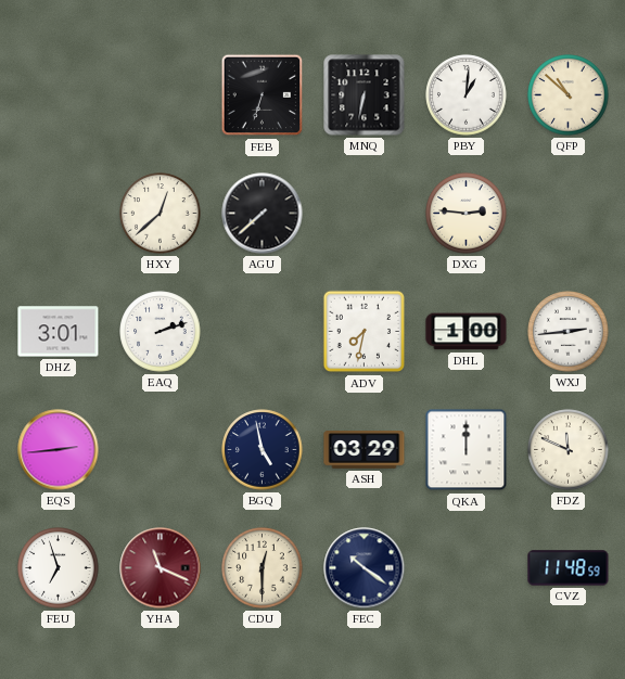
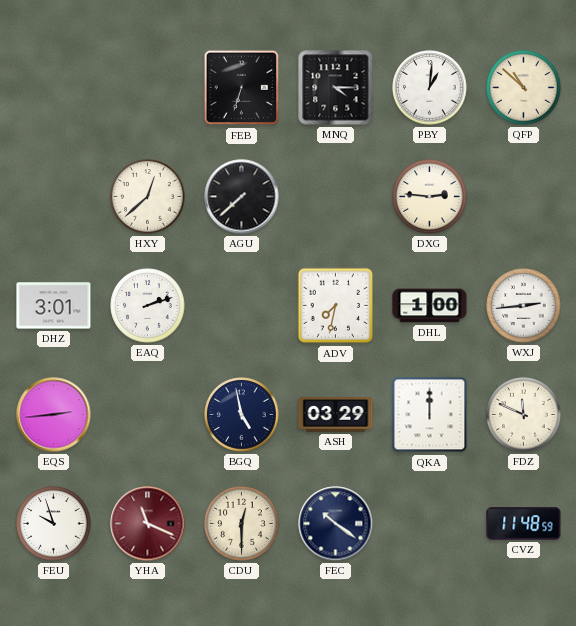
MNQ: 6:32 -> 4:15 (336, 88)
FEU: 6:57 -> 9:57 (54, 524)
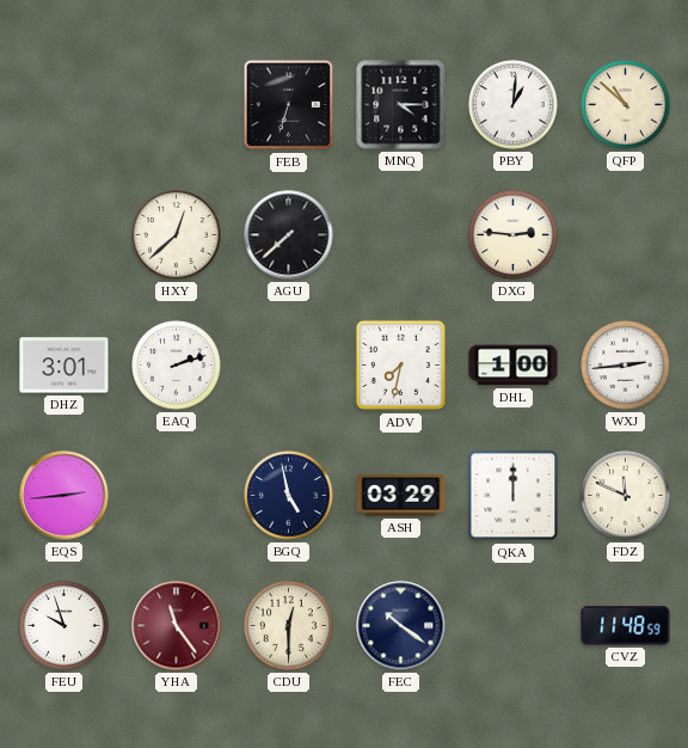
YHA: 11:19 -> 11:24 (177, 626)
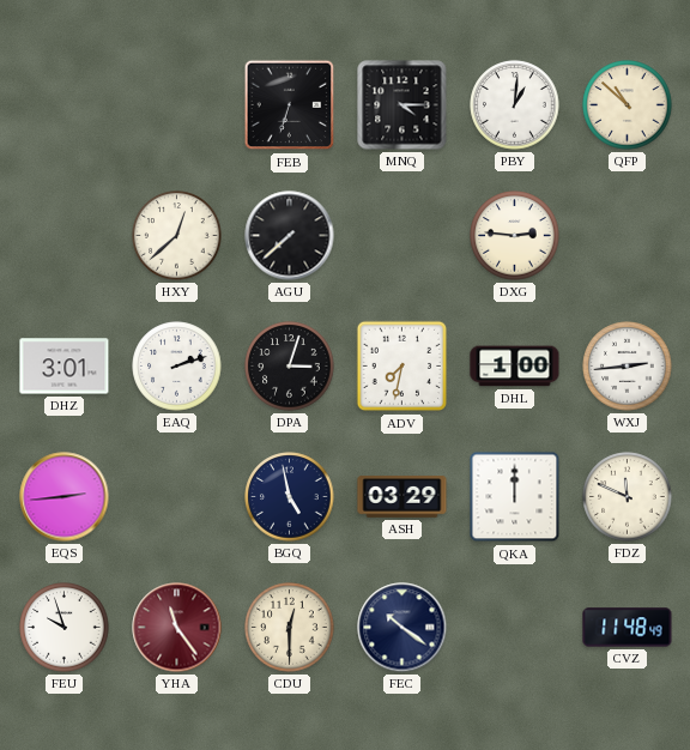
DPA: none -> 3:03 (290, 367)
CVZ: 11:48:59 -> 11:48:49 (628, 628)
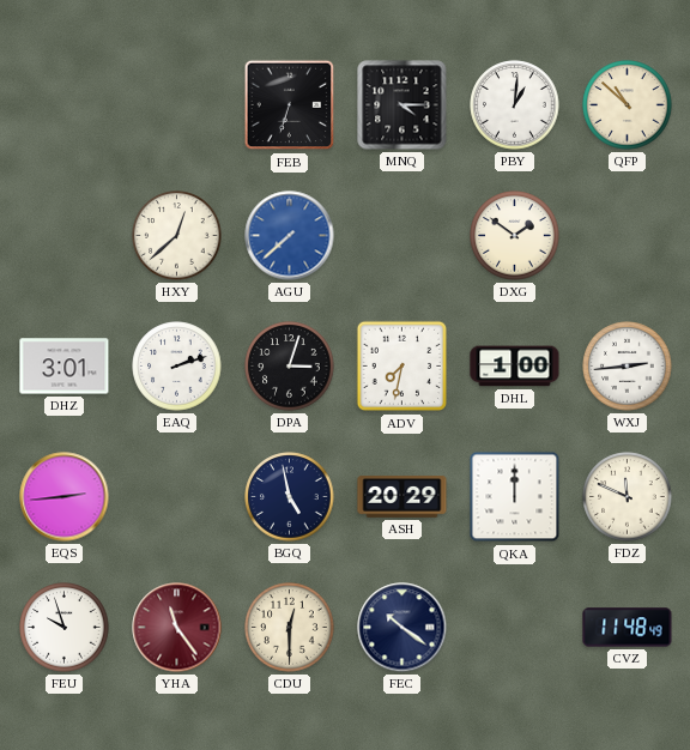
AGU dial: black -> blue (290, 236)
DXG: 2:46 -> 1:51 (515, 236)
ASH: 03:29 -> 20:29 (402, 497)
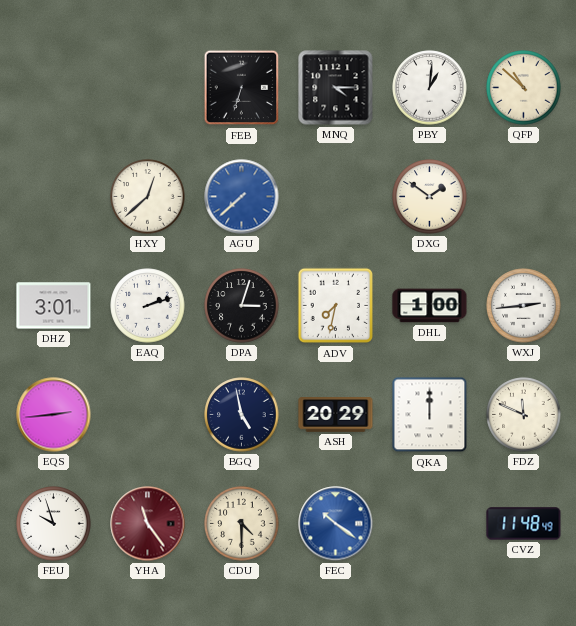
CDU: 12:30 -> 4:30 (242, 524)
FEC dial: navy -> blue (336, 524)
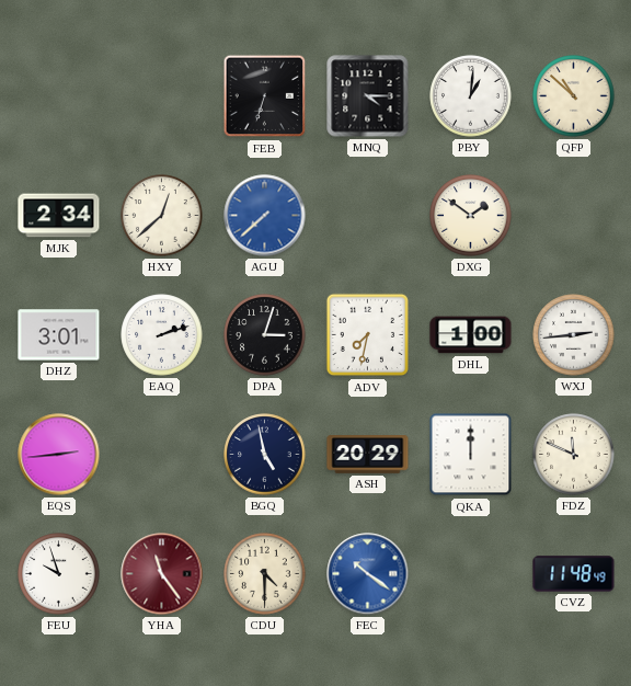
MJK: none -> 2:34 (59, 216)
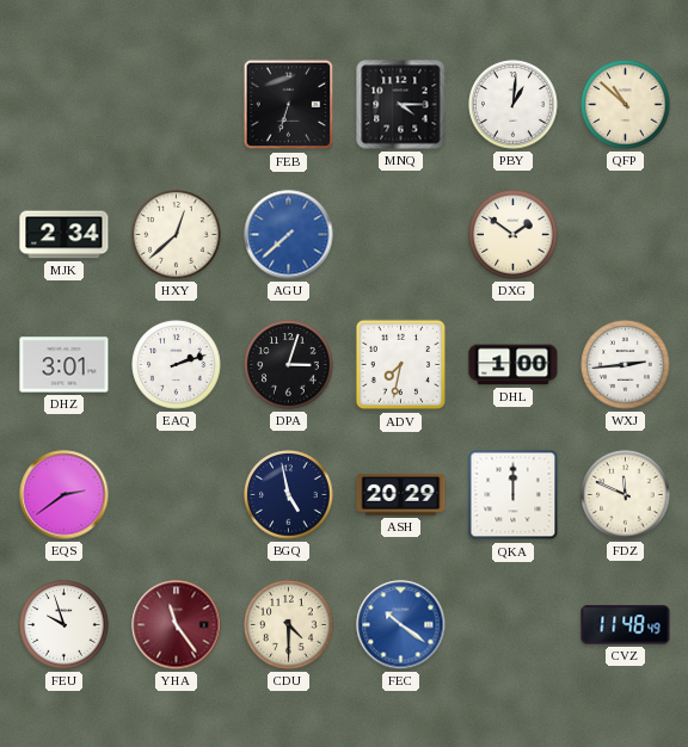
EQS: 2:44 -> 2:39 (64, 495)
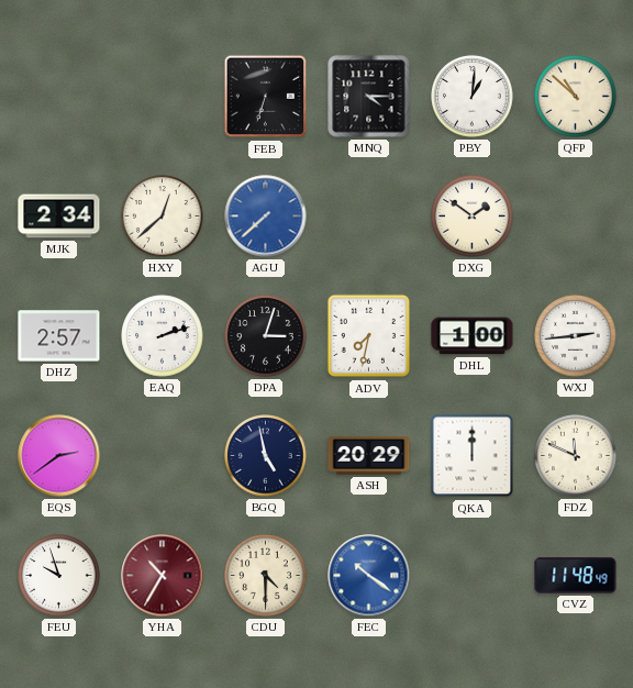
DHZ: 3:01 -> 2:57 (59, 336)
YHA: 11:24 -> 10:35 (163, 576)
